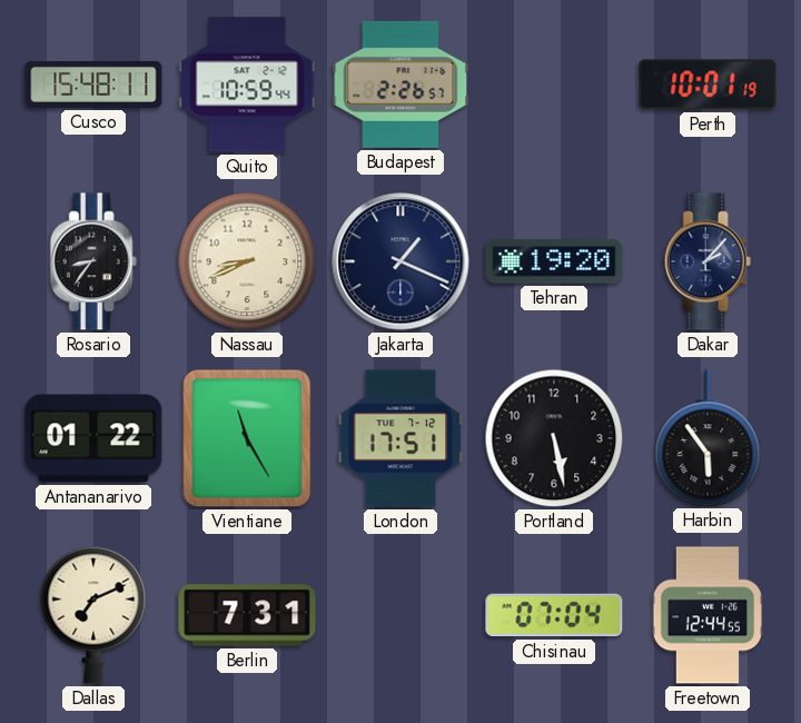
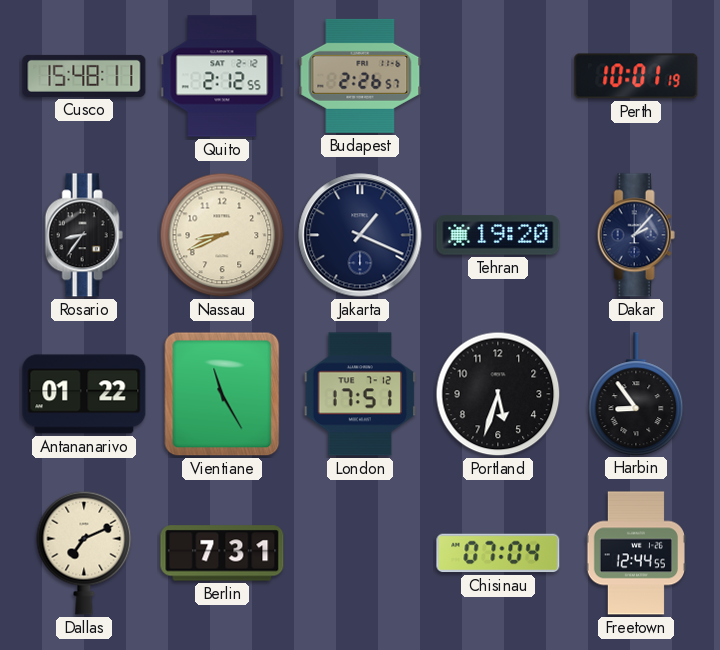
Quito: 10:59 -> 2:12 (222, 76)
Portland: 5:28 -> 5:33 (498, 394)
Harbin: 5:54 -> 8:54 (636, 394)
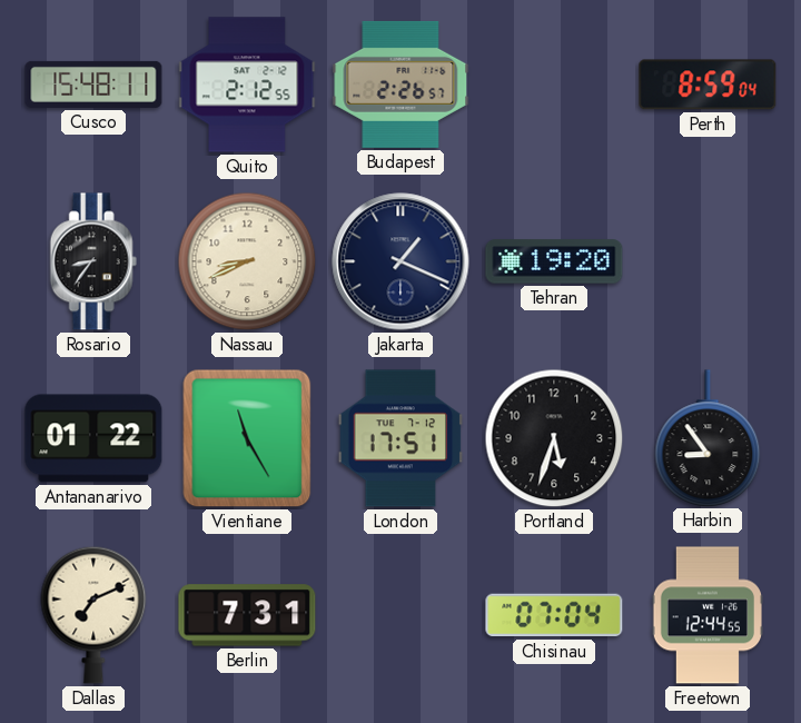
Perth: 10:01 -> 8:59 (708, 85)
Dakar: 2:07 -> none (636, 235)
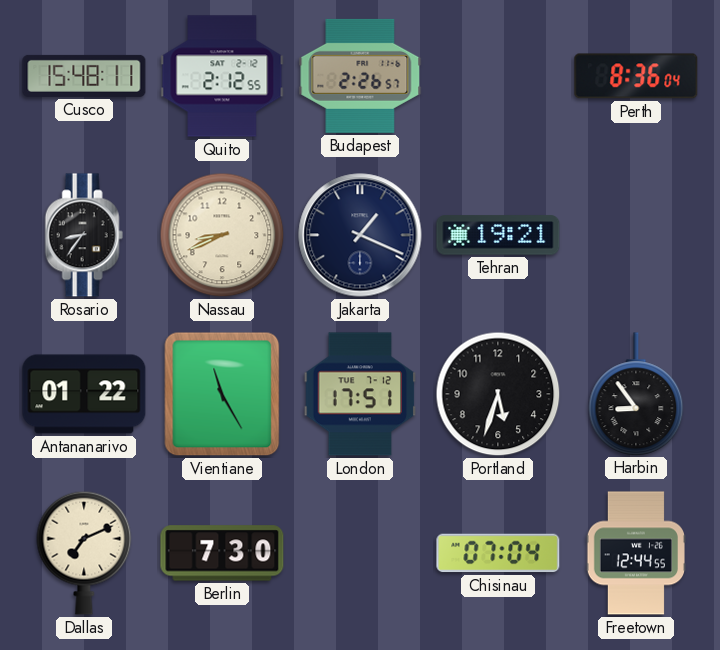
Perth: 8:59 -> 8:36 (636, 76)
Tehran: 19:20 -> 19:21 (498, 235)
Berlin: 7:31 -> 7:30 (222, 553)
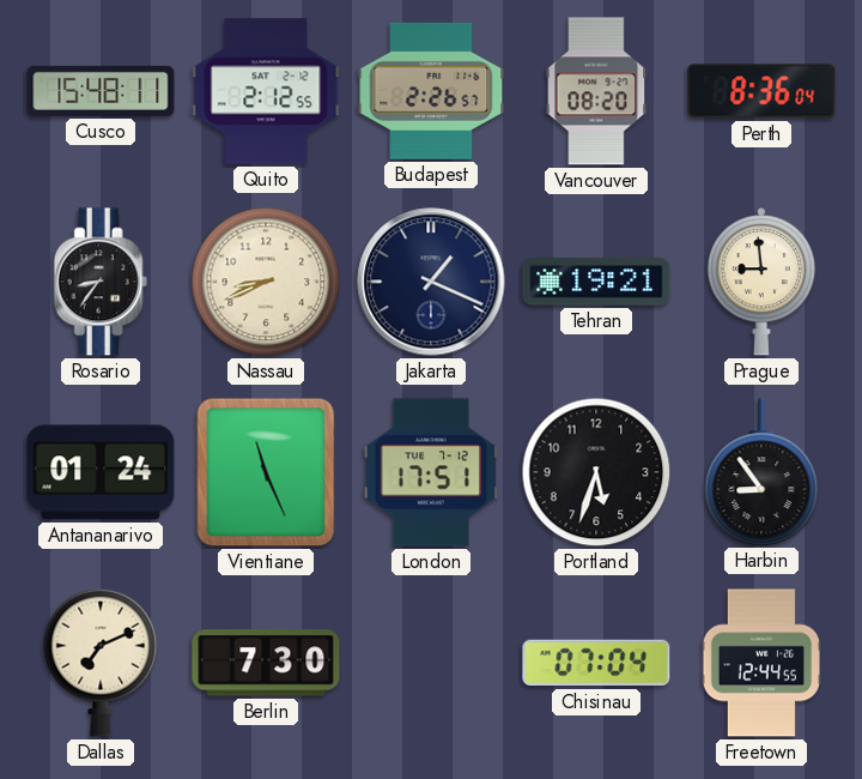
Vancouver: none -> 08:20 (596, 91)
Prague: none -> 8:59 (761, 282)
Antananarivo: 01:22 -> 01:24 (101, 472)
Vientiane: 11:25 -> 11:26 (266, 472)
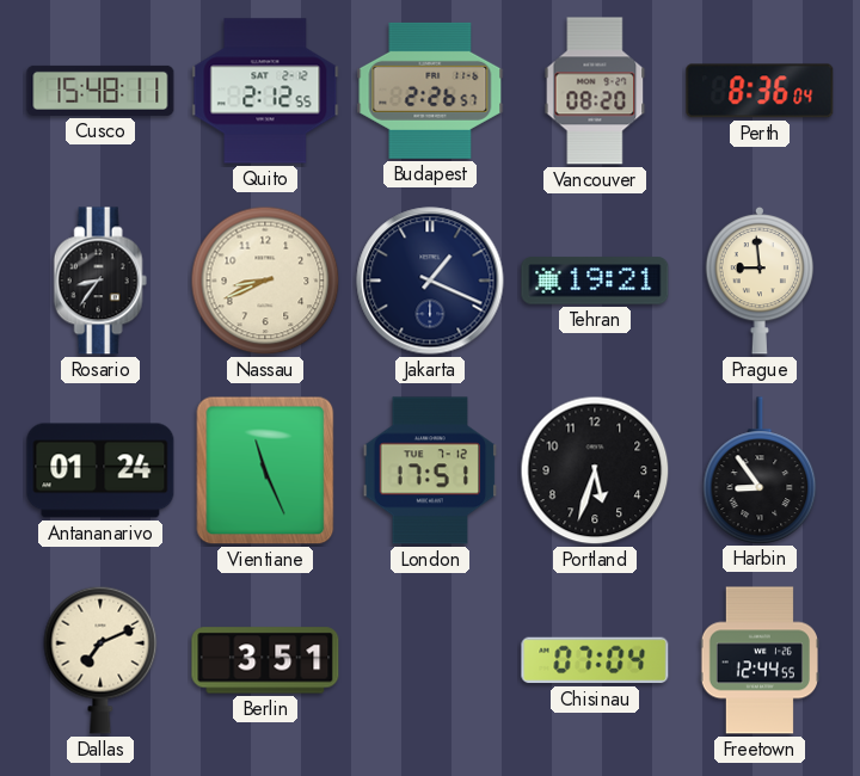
Berlin: 7:30 -> 3:51 (265, 660)
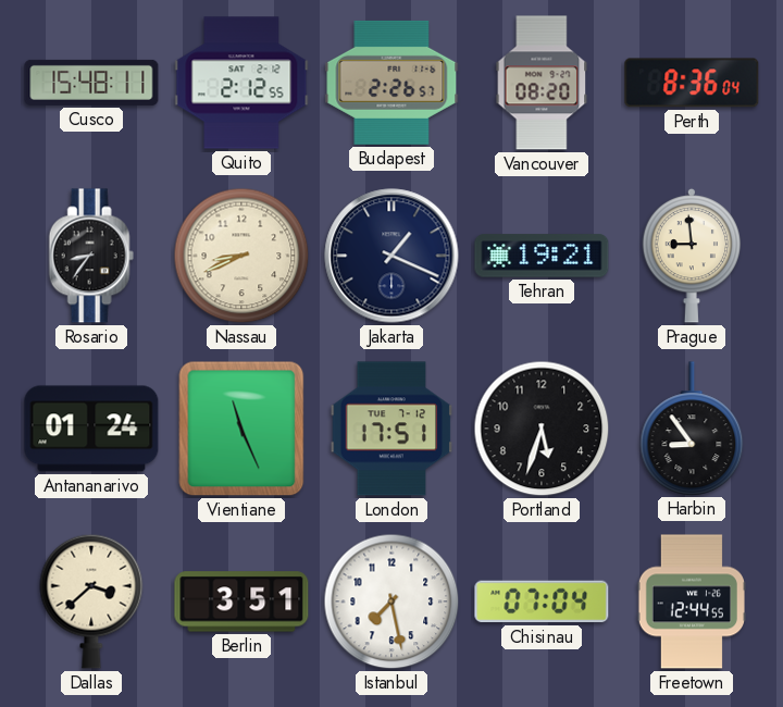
Dallas: 7:11 -> 3:38 (91, 601)
Istanbul: none -> 7:28 (391, 601)
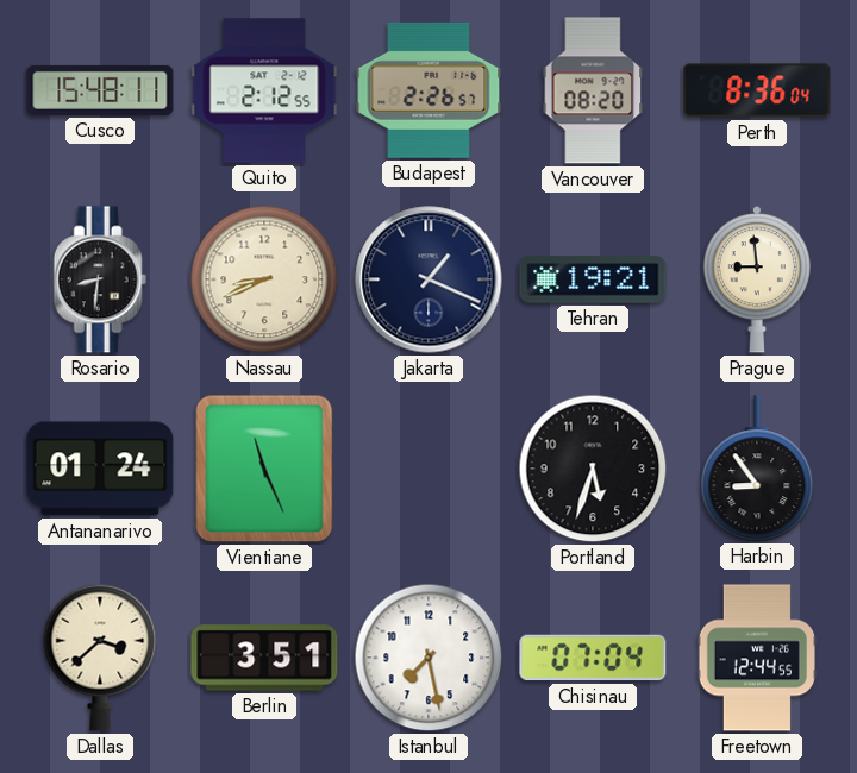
Rosario: 8:36 -> 8:31 (100, 279)
London: 17:51 -> none (391, 429)
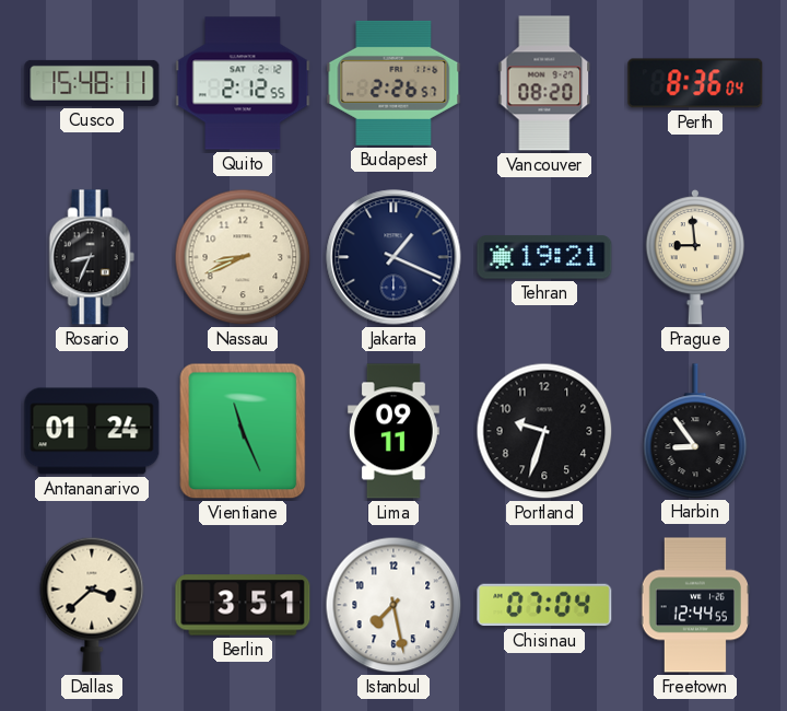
Rosario: 8:31 -> 8:34 (92, 257)
Lima: none -> 09:11 (393, 431)
Portland: 5:33 -> 9:33 (544, 431)
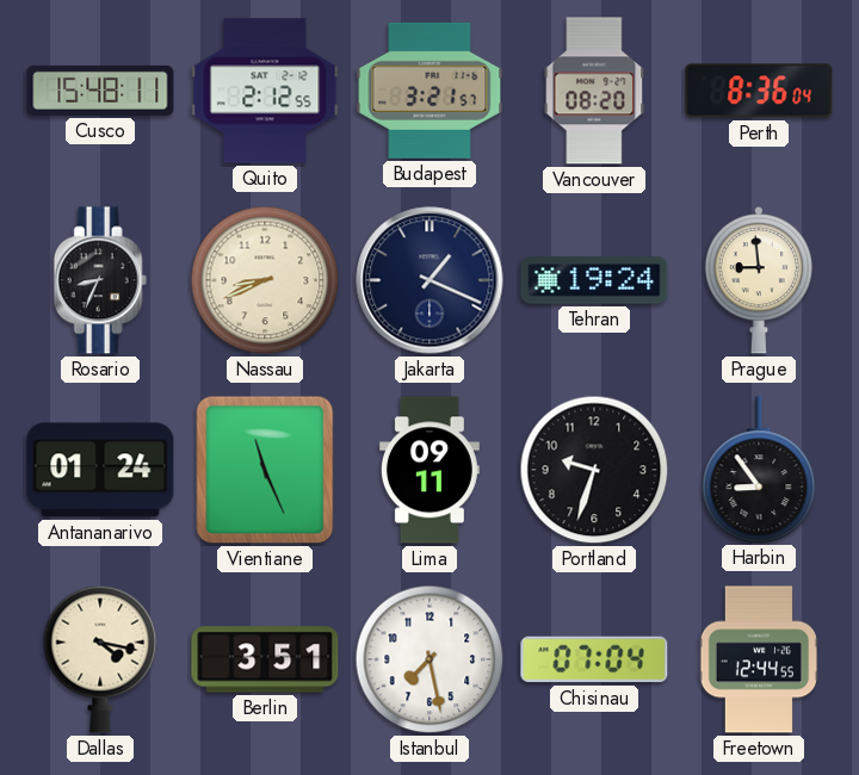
Budapest: 2:26 -> 3:21 (429, 91)
Tehran: 19:21 -> 19:24 (594, 280)
Dallas: 3:38 -> 4:17 (100, 659)
